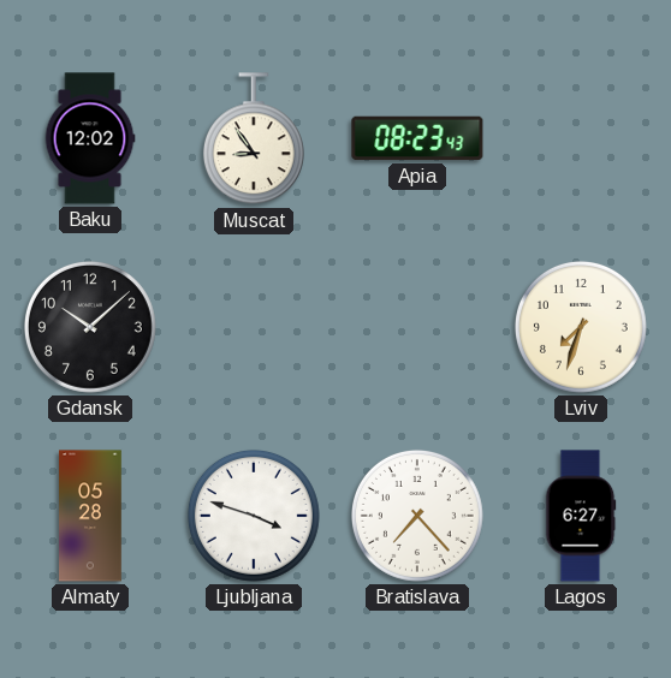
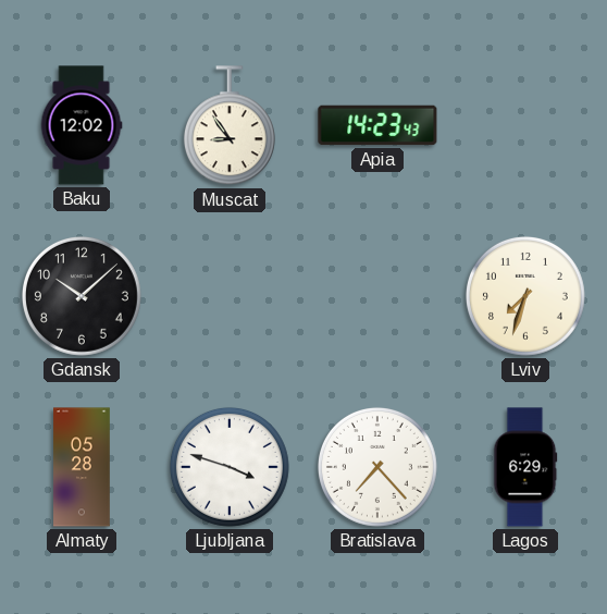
Apia: 08:23 -> 14:23 (377, 125)
Lagos: 6:27 -> 6:29 (525, 467)
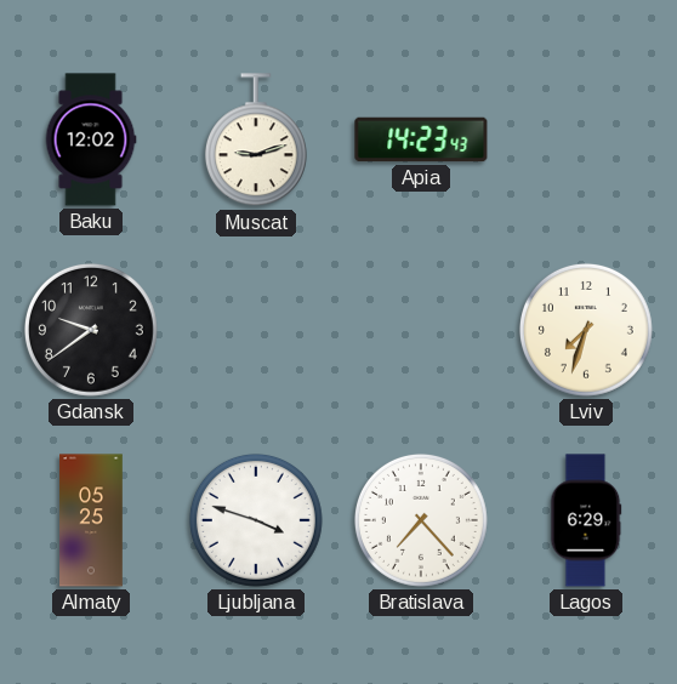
Muscat: 8:54 -> 9:12 (256, 141)
Gdansk: 10:08 -> 9:39 (91, 330)
Almaty: 05:28 -> 05:25 (91, 520)
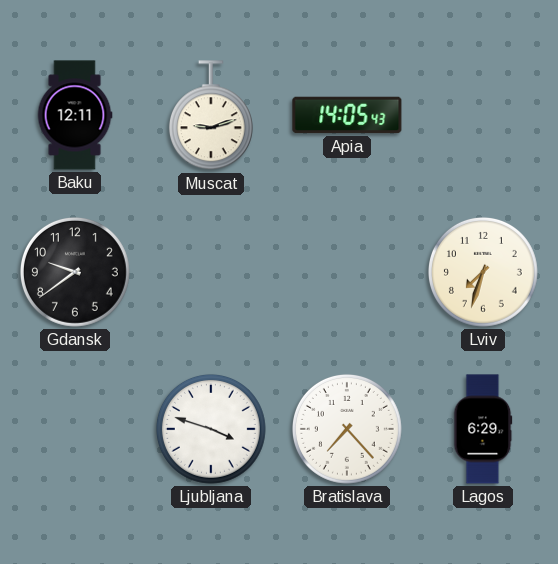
Baku: 12:02 -> 12:11 (75, 115)
Apia: 14:23 -> 14:05 (347, 115)
Almaty: 05:25 -> none (91, 520)
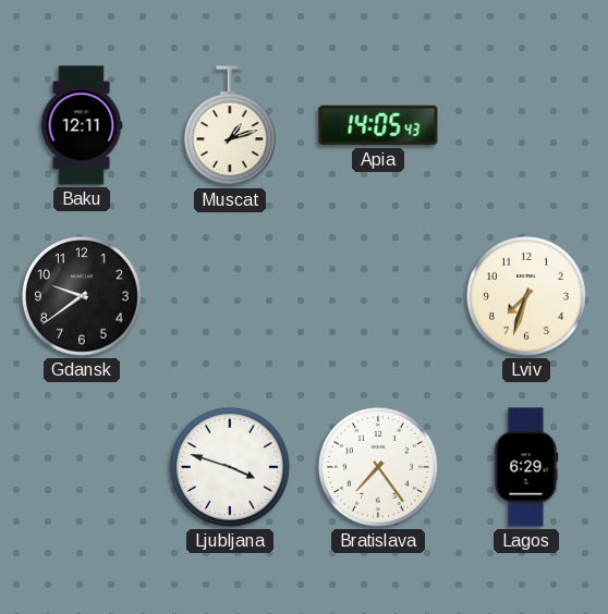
Muscat: 9:12 -> 1:12 (230, 126)
Bratislava: 7:23 -> 7:24 (378, 467)
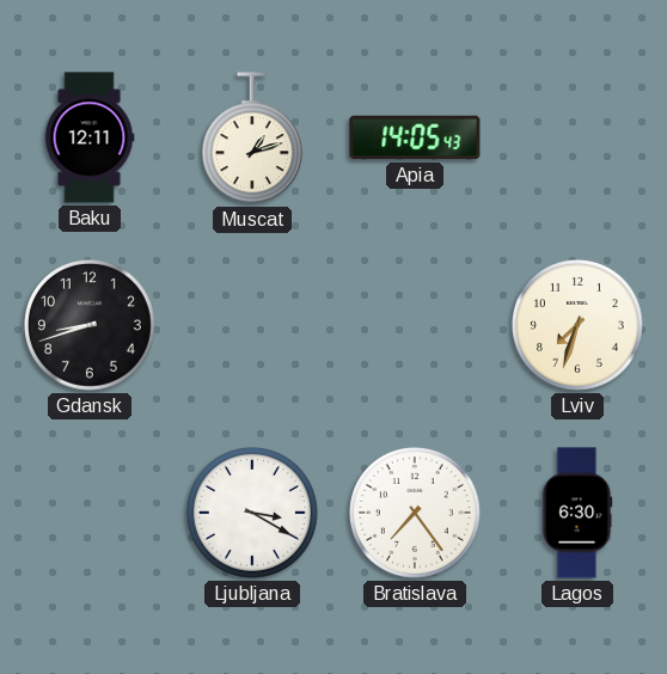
Gdansk: 9:39 -> 8:42 (90, 325)
Ljubljana: 3:48 -> 3:20 (252, 513)
Lagos: 6:29 -> 6:30 (577, 513)
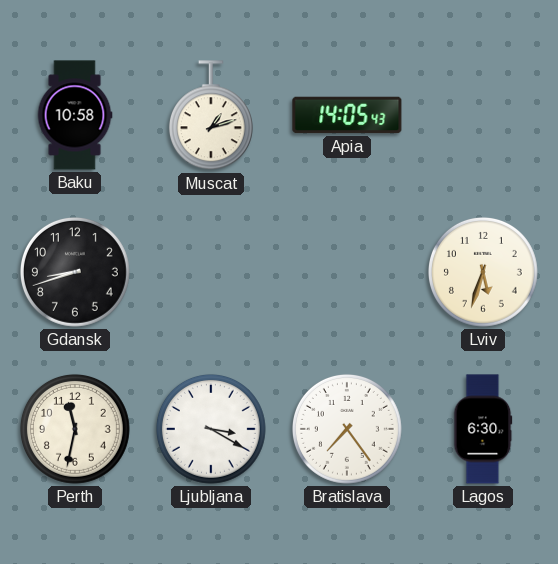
Baku: 12:11 -> 10:58 (75, 115)
Lviv: 7:33 -> 5:33 (483, 272)
Perth: none -> 11:32 (75, 429)
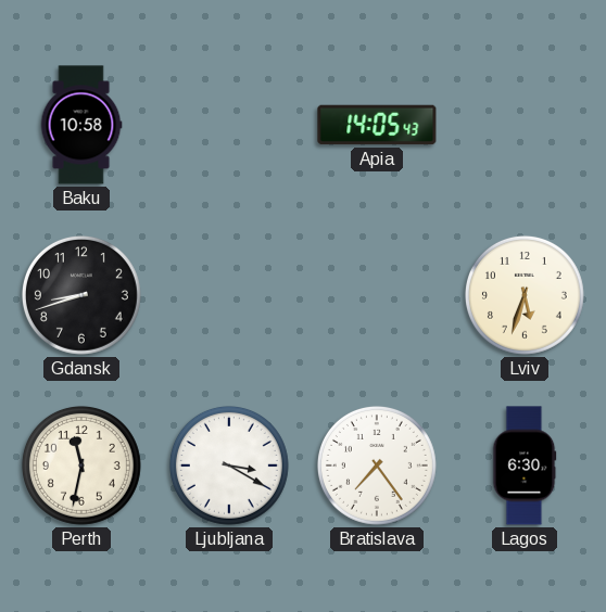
Muscat: 1:12 -> none (211, 116)
